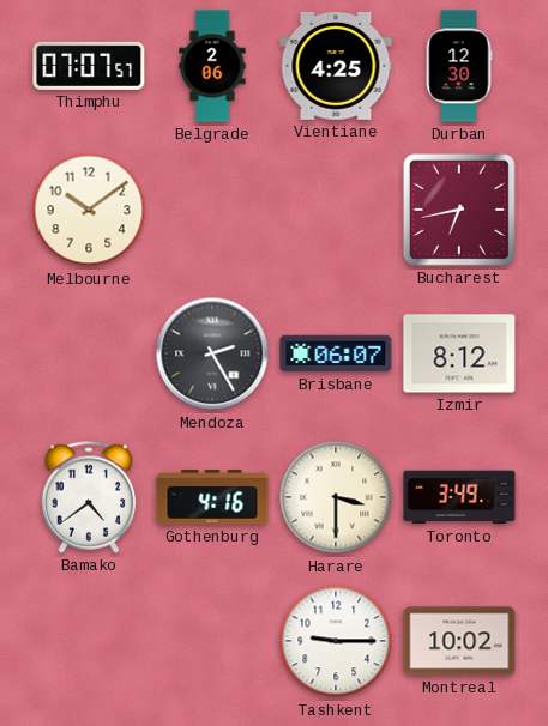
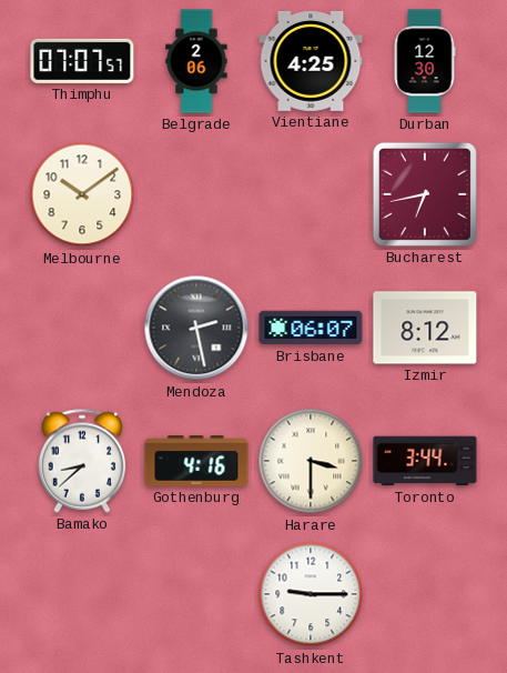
Mendoza: 2:25 -> 2:28 (196, 328)
Bamako: 4:39 -> 8:38 (82, 461)
Toronto: 3:49 -> 3:44 (425, 461)
Montreal: 10:02 -> none (459, 641)
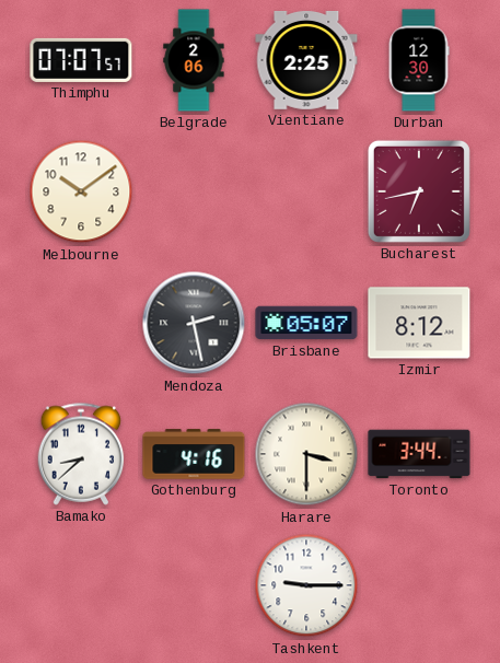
Vientiane: 4:25 -> 2:25 (306, 60)
Brisbane: 06:07 -> 05:07 (306, 323)
